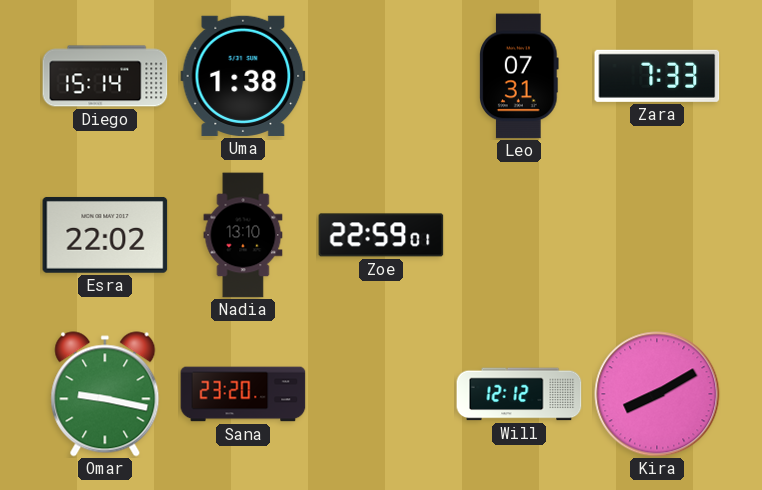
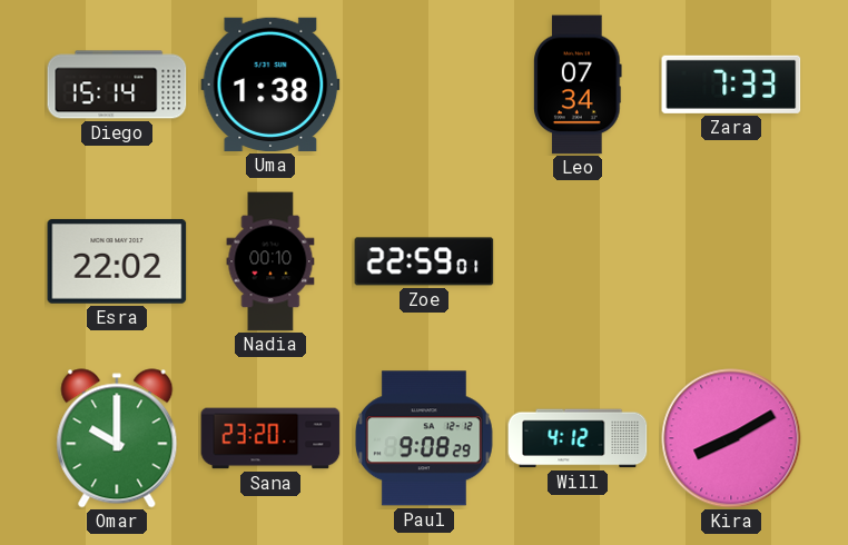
Leo: 07:31 -> 07:34 (578, 85)
Nadia: 13:10 -> 00:10 (270, 261)
Omar: 9:17 -> 10:00 (117, 438)
Paul: none -> 9:08 (424, 438)
Will: 12:12 -> 4:12 (578, 438)
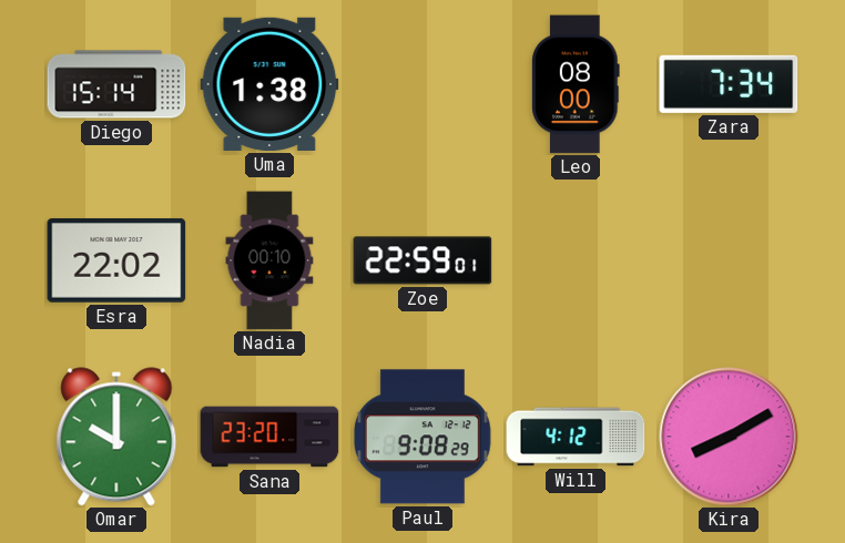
Leo: 07:34 -> 08:00 (576, 84)
Zara: 7:33 -> 7:34 (729, 84)
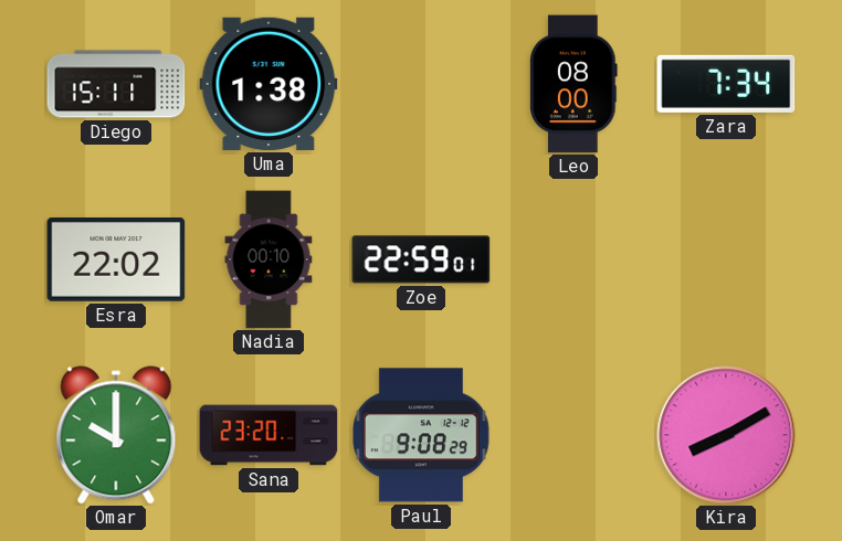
Diego: 15:14 -> 15:11 (116, 84)
Will: 4:12 -> none (576, 437)
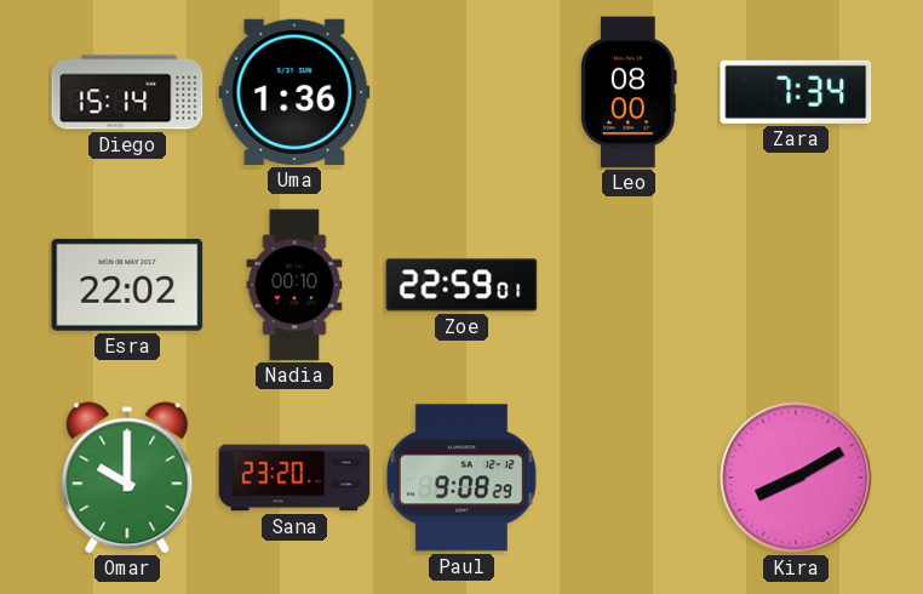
Diego: 15:11 -> 15:14 (127, 92)
Uma: 1:38 -> 1:36 (294, 92)
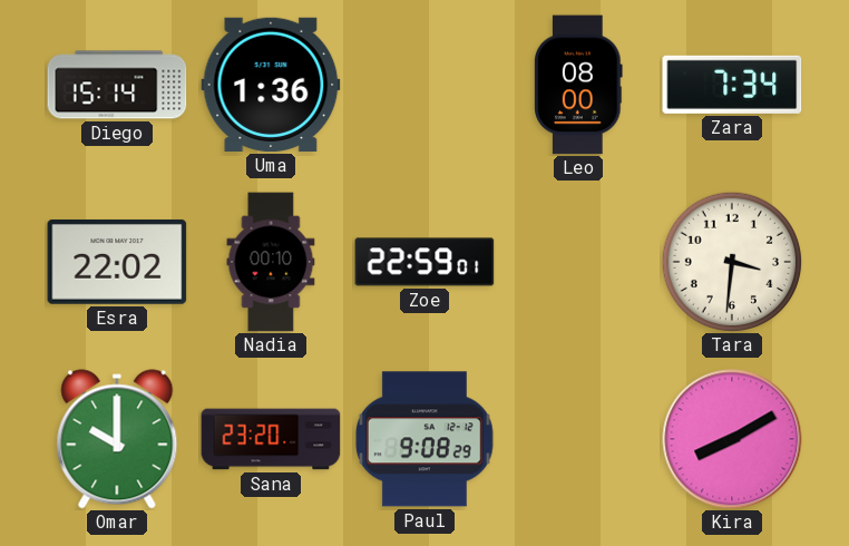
Tara: none -> 3:31 (732, 262)
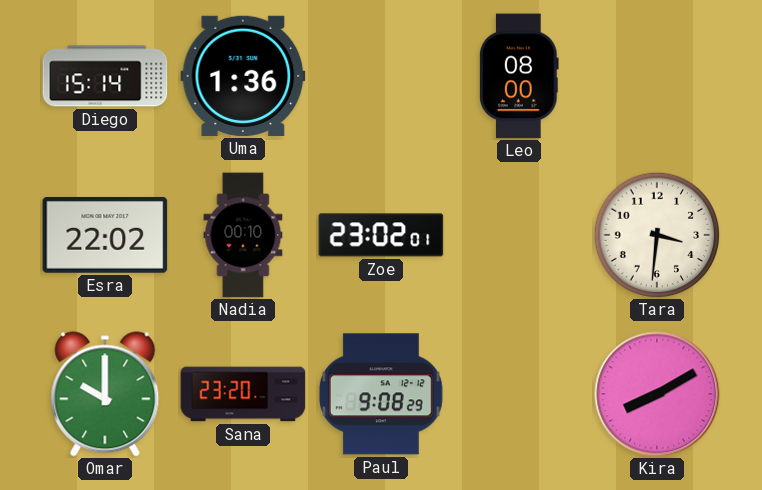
Zara: 7:34 -> none (732, 85)
Zoe: 22:59 -> 23:02 (381, 235)
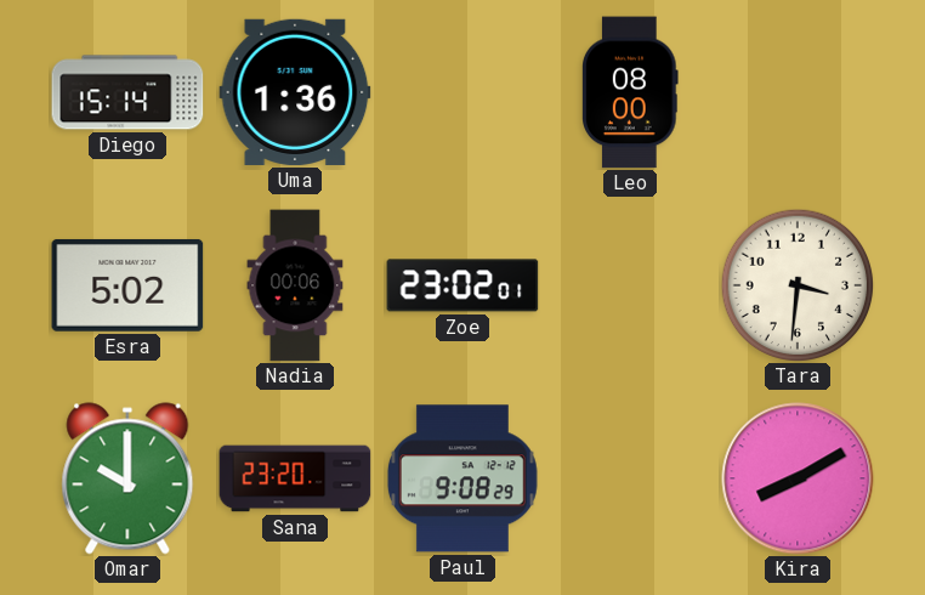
Esra: 22:02 -> 5:02 (127, 285)
Nadia: 00:10 -> 00:06 (295, 285)
